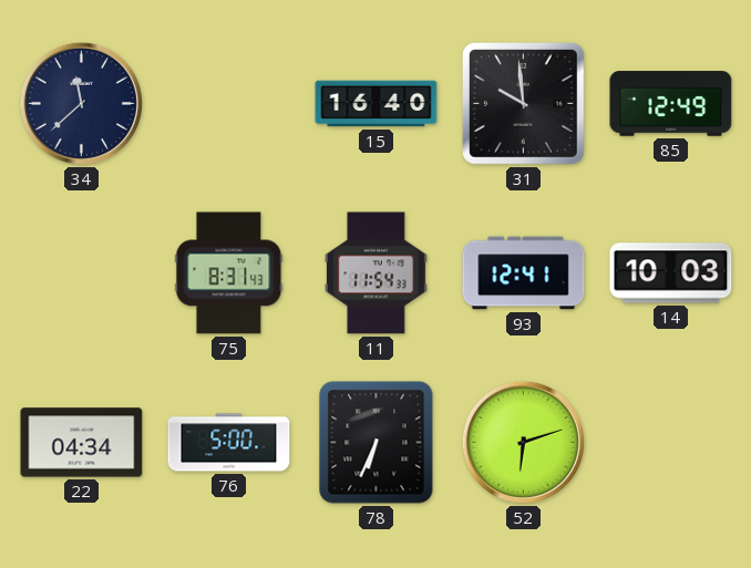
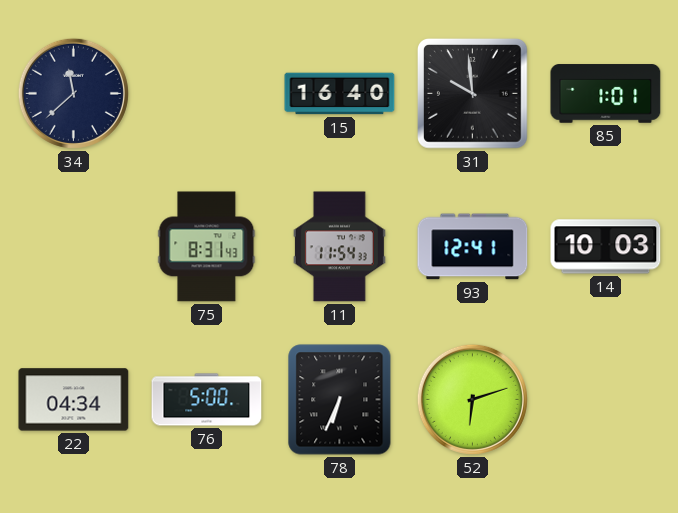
85: 12:49 -> 1:01 (606, 94)
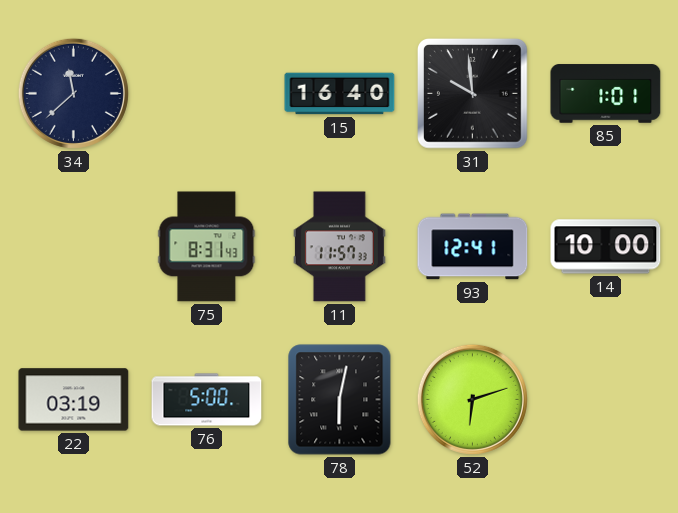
11: 11:54 -> 11:57 (339, 247)
14: 10:03 -> 10:00 (606, 247)
22: 04:34 -> 03:19 (74, 400)
78: 6:34 -> 6:02 (340, 400)
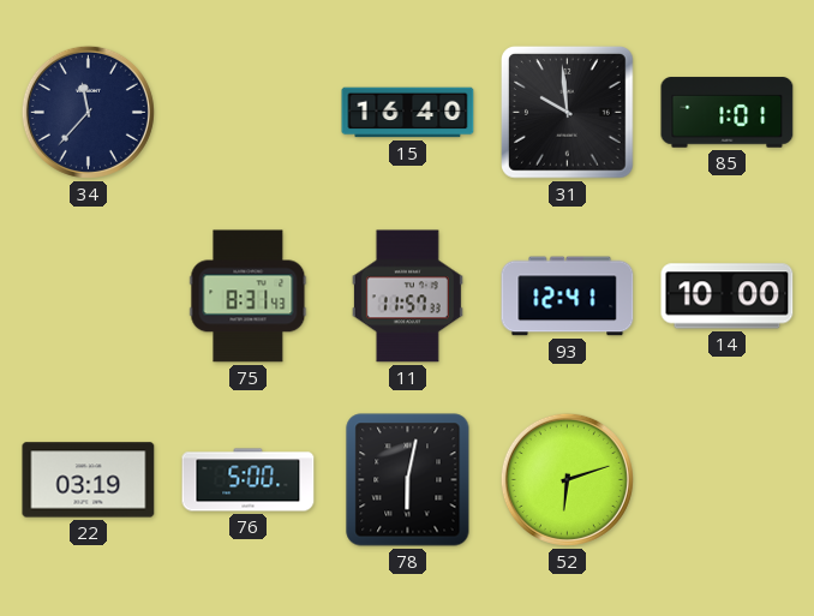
34: 11:38 -> 11:37 (88, 112)
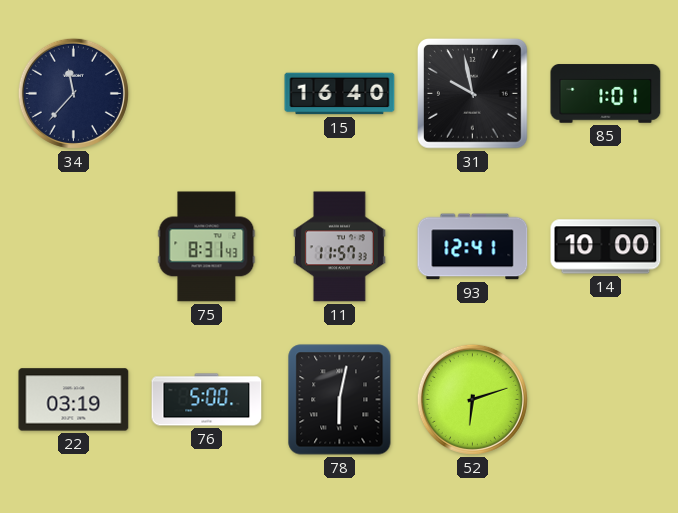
31: 9:59 -> 9:58 (472, 93)
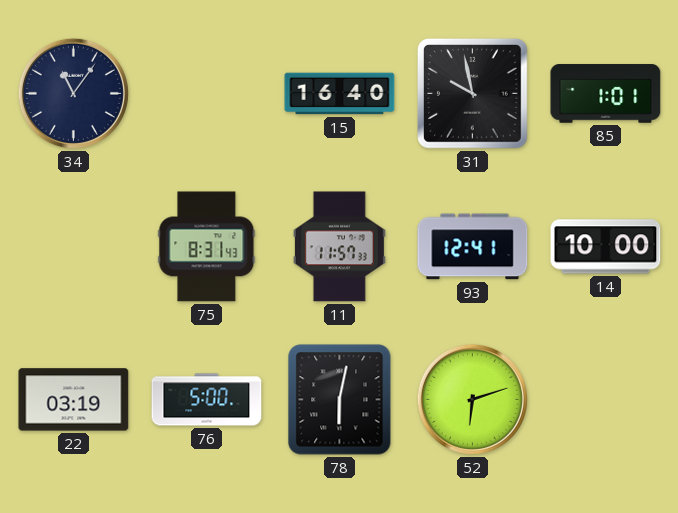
34: 11:37 -> 11:06 (73, 93)
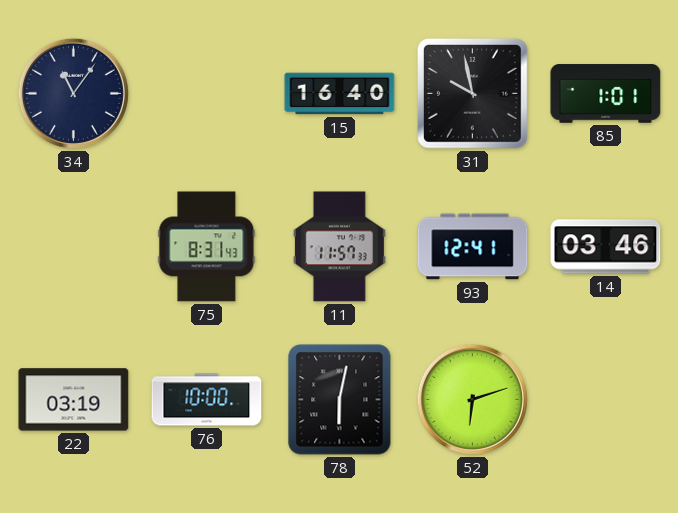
14: 10:00 -> 03:46 (606, 247)
76: 5:00 -> 10:00 (207, 400)
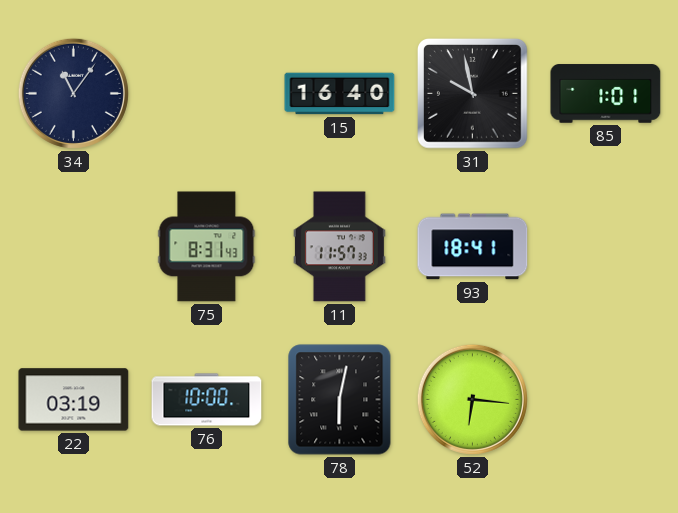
93: 12:41 -> 18:41 (473, 247)
14: 03:46 -> none (606, 247)
52: 6:12 -> 6:16 (472, 399)
